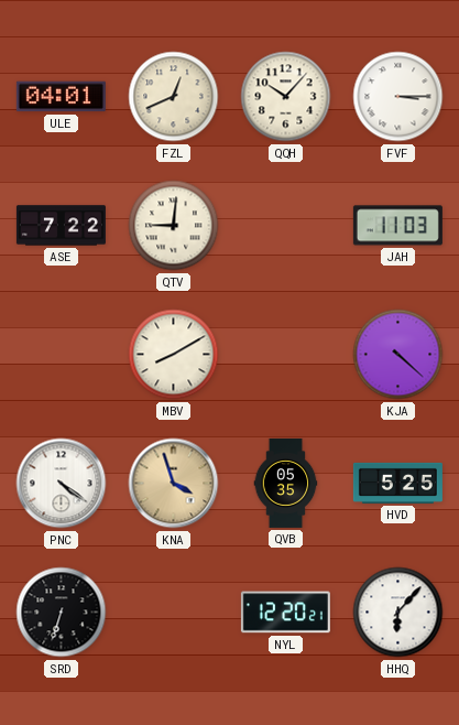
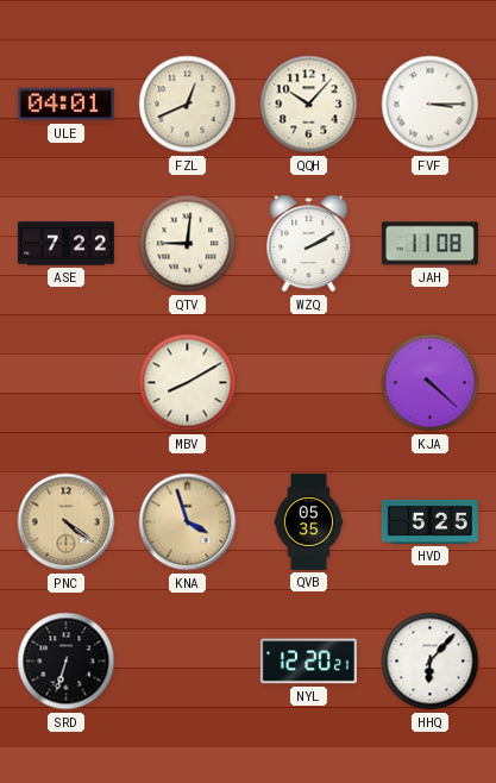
WZQ: none -> 2:10 (309, 244)
JAH: 11:03 -> 11:08 (429, 244)
PNC dial: white -> champagne (67, 522)
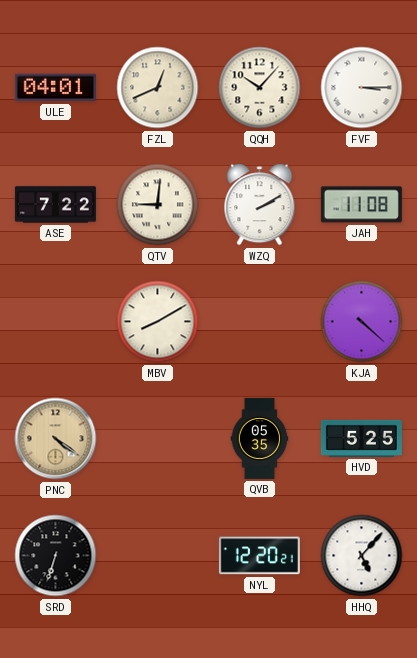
KNA: 3:57 -> none (188, 522)
HHQ: 6:07 -> 5:07 (362, 556)
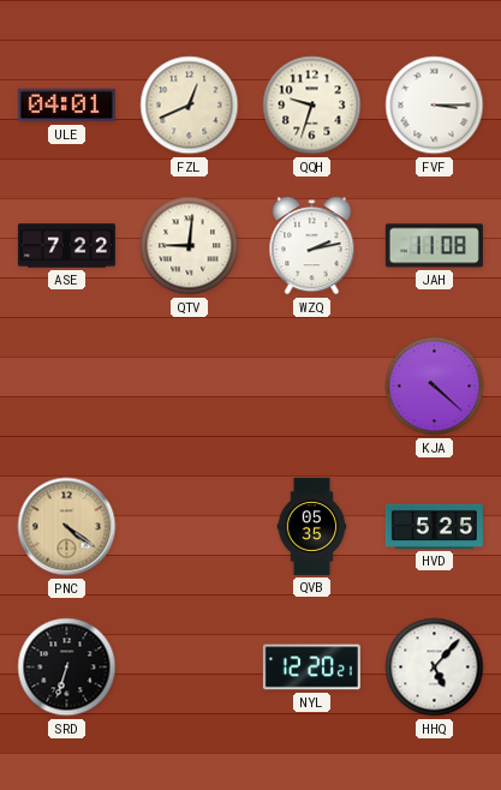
QQH: 10:07 -> 9:33 (312, 106)
WZQ: 2:10 -> 2:13 (312, 246)
MBV: 8:10 -> none (158, 322)
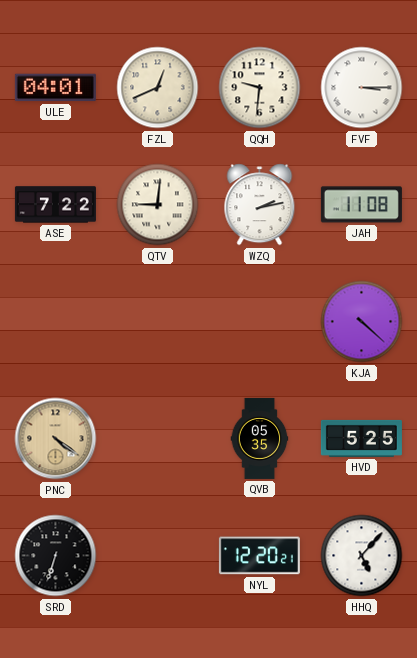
QQH: 9:33 -> 9:31 (260, 88)
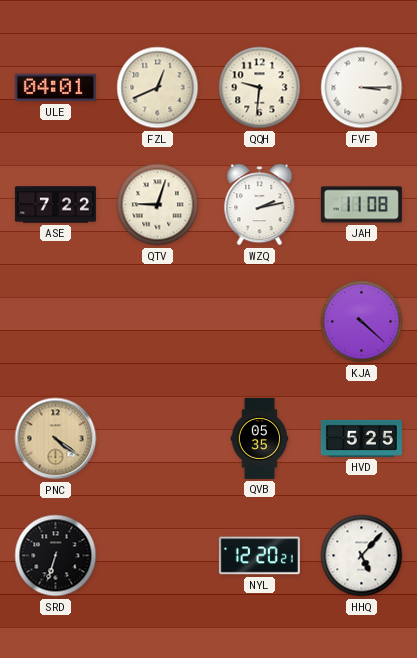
QTV: 9:01 -> 9:03 (158, 205)
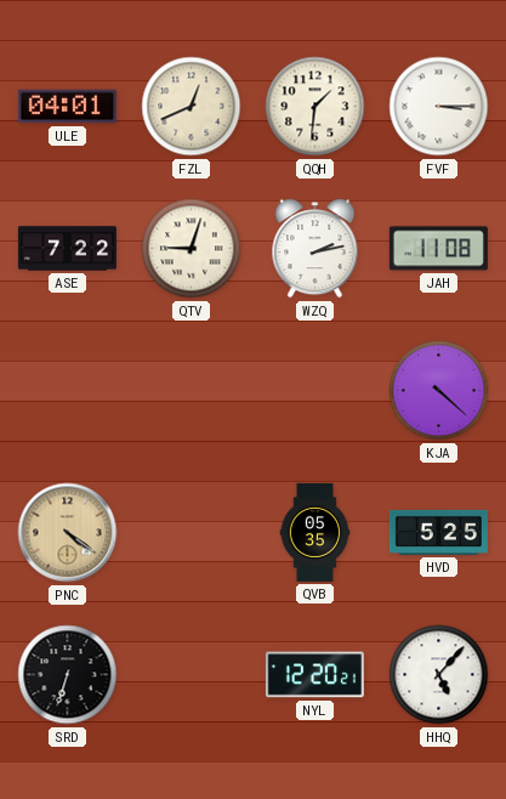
QQH: 9:31 -> 1:31 (315, 107)
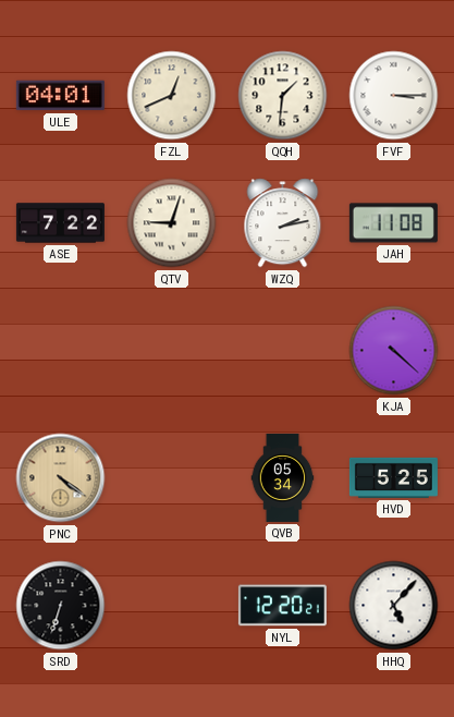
QVB: 05:35 -> 05:34 (283, 477)
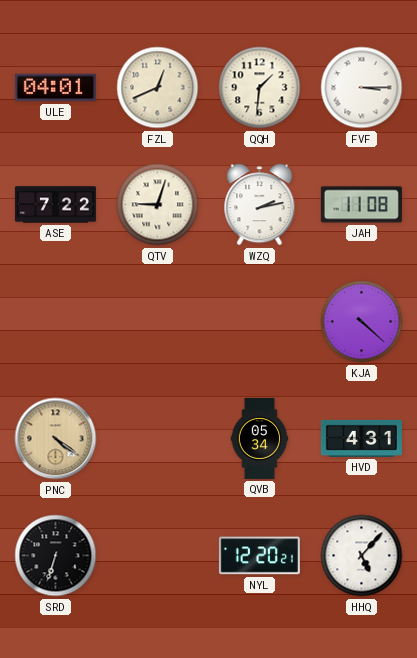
HVD: 5:25 -> 4:31 (361, 438)
